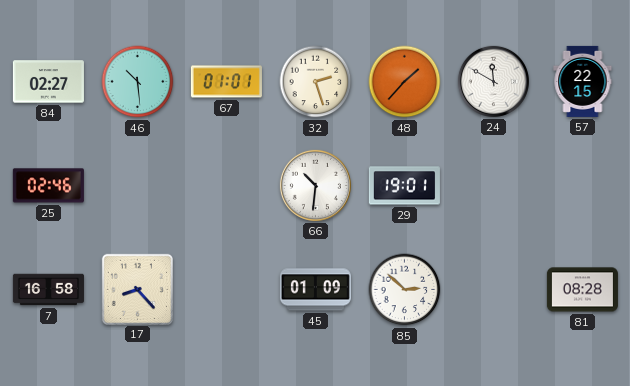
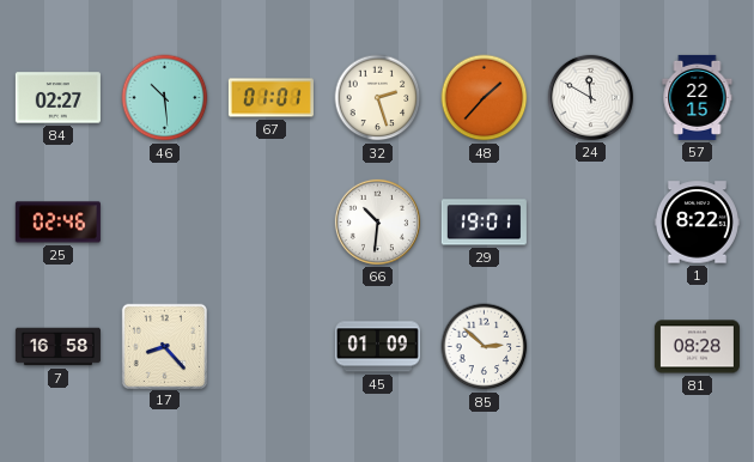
1: none -> 8:22 (697, 223)
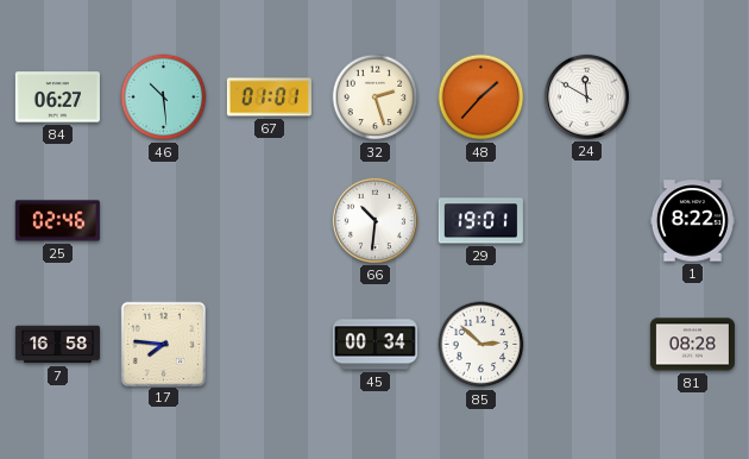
84: 02:27 -> 06:27 (57, 98)
57: 22:15 -> none (698, 97)
17: 8:23 -> 7:46 (163, 344)
45: 01:09 -> 00:34 (374, 345)
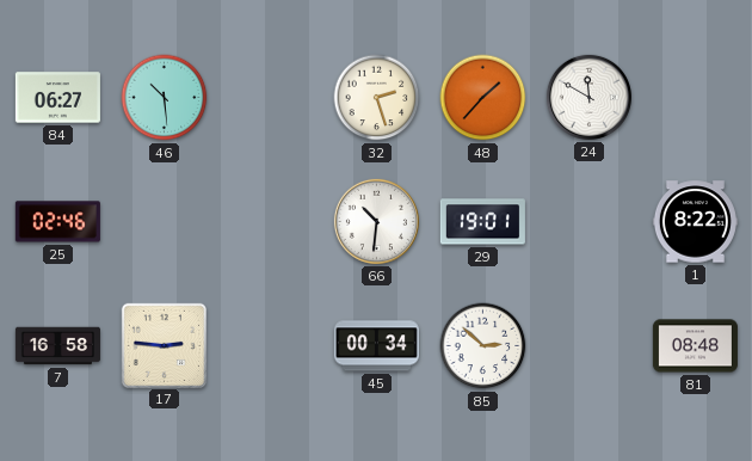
67: 01:01 -> none (269, 98)
17: 7:46 -> 2:46 (164, 345)
81: 08:28 -> 08:48 (695, 346)
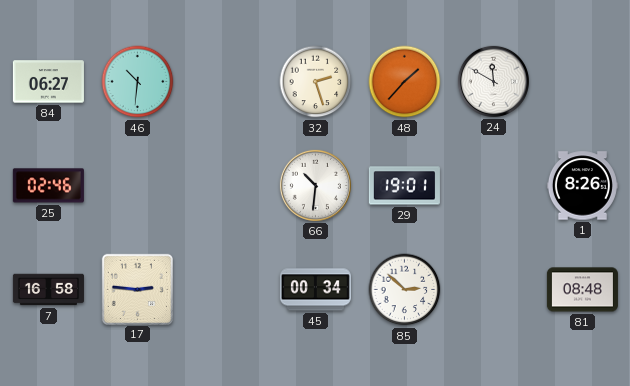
46: 10:29 -> 10:31 (138, 82)
1: 8:22 -> 8:26 (582, 186)
